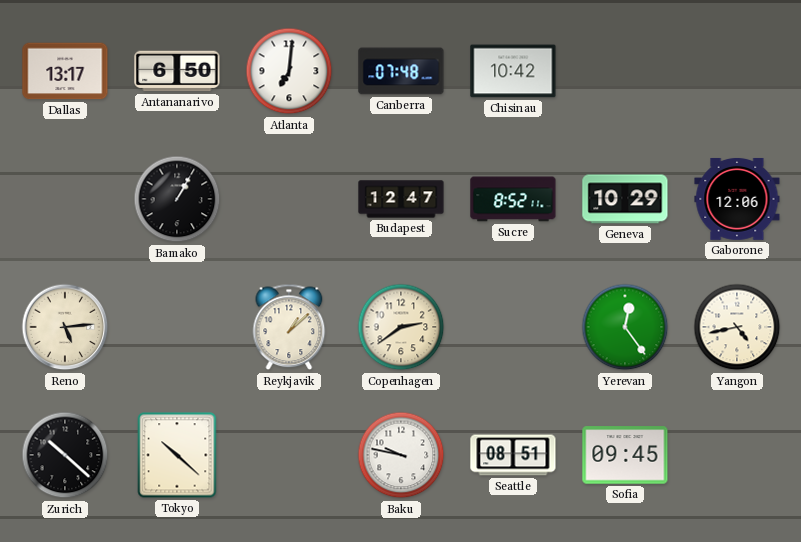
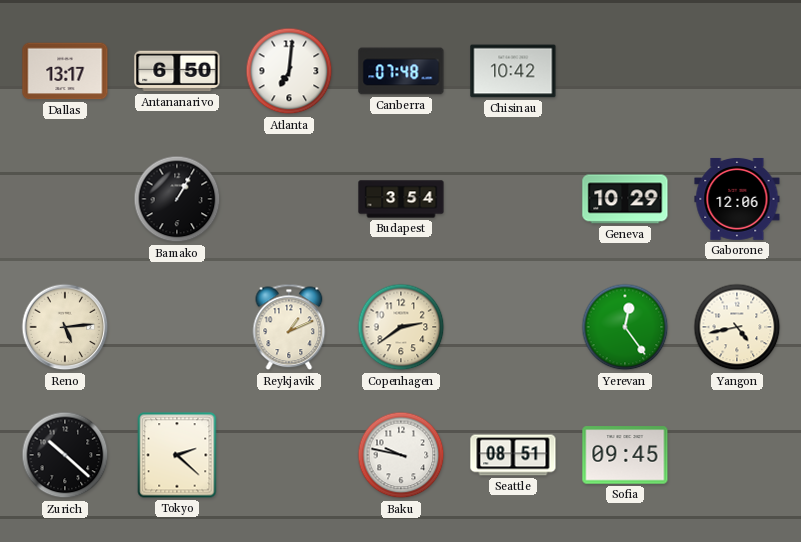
Budapest: 12:47 -> 3:54 (401, 199)
Sucre: 8:52 -> none (513, 199)
Reykjavik: 1:08 -> 1:11 (289, 327)
Tokyo: 10:22 -> 2:22 (177, 455)
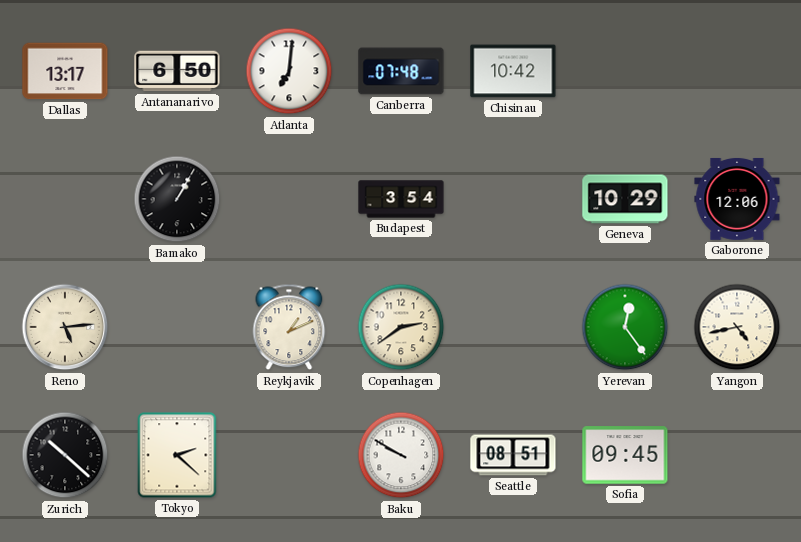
Baku: 9:47 -> 9:50 (401, 455)
